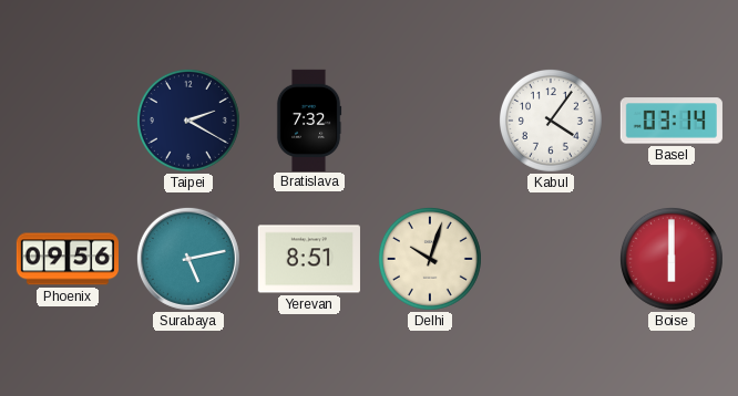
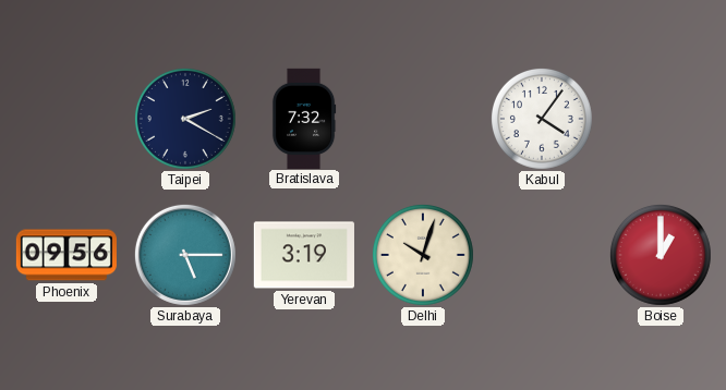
Basel: 03:14 -> none (672, 121)
Surabaya: 5:13 -> 5:15 (185, 255)
Yerevan: 8:51 -> 3:19 (304, 255)
Boise: 6:00 -> 1:00 (661, 255)
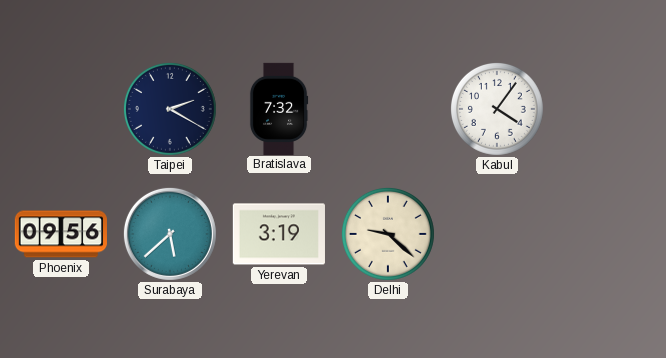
Surabaya: 5:15 -> 5:38 (170, 234)
Delhi: 10:03 -> 9:22 (388, 234)
Boise: 1:00 -> none (661, 255)
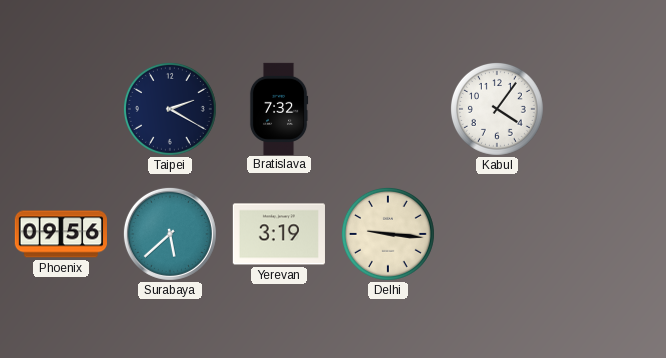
Delhi: 9:22 -> 9:16 (388, 234)
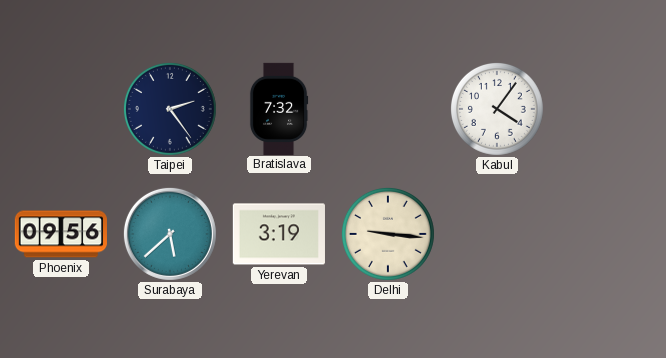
Taipei: 2:20 -> 2:24 (170, 109)
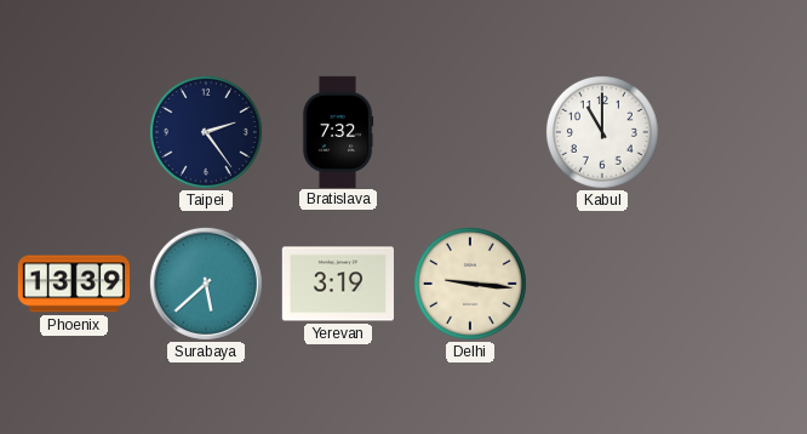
Kabul: 4:06 -> 11:00 (602, 132)
Phoenix: 09:56 -> 13:39 (74, 284)
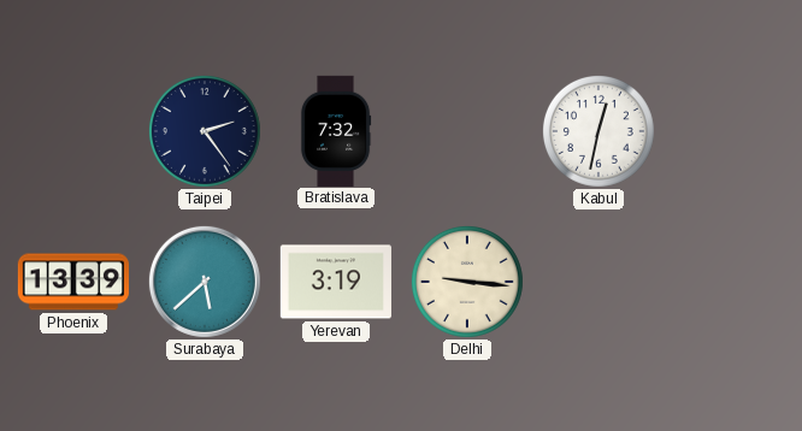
Kabul: 11:00 -> 12:32 (598, 131)
